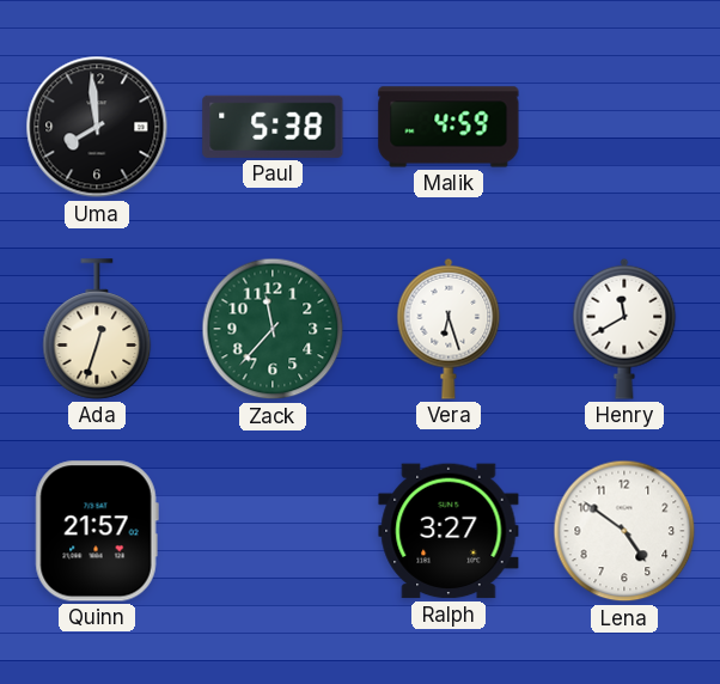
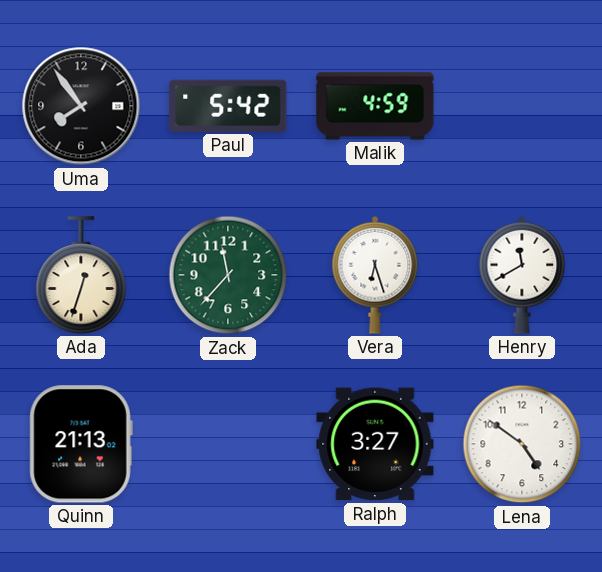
Uma: 7:59 -> 7:54 (81, 106)
Paul: 5:38 -> 5:42 (228, 106)
Quinn: 21:57 -> 21:13 (81, 444)
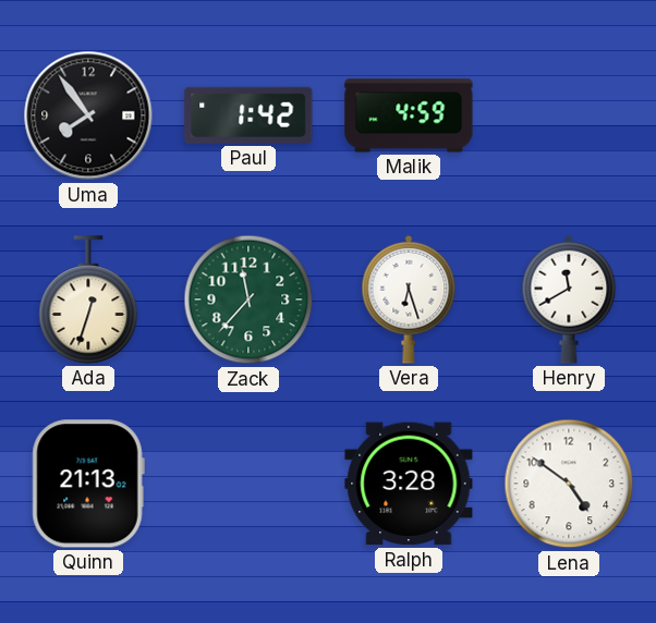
Paul: 5:42 -> 1:42 (248, 115)
Ralph: 3:27 -> 3:28 (409, 484)
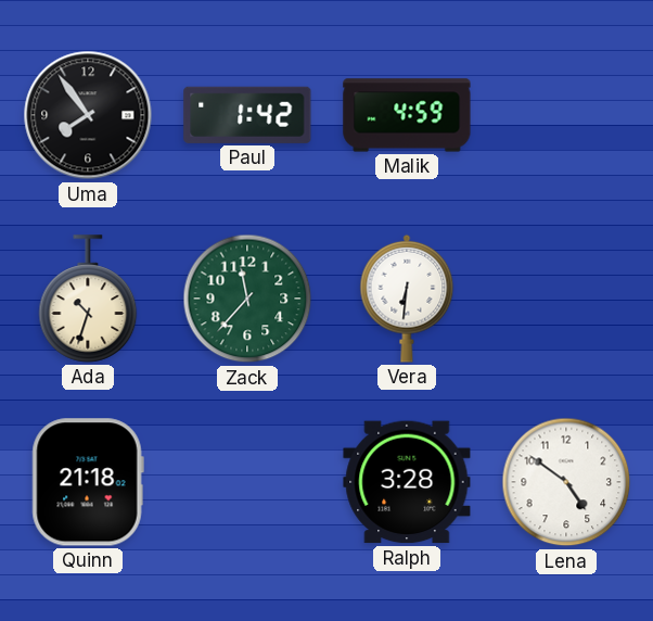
Ada: 12:33 -> 10:33 (88, 299)
Vera: 6:27 -> 6:31 (407, 299)
Henry: 11:40 -> none (569, 300)
Quinn: 21:13 -> 21:18 (88, 482)
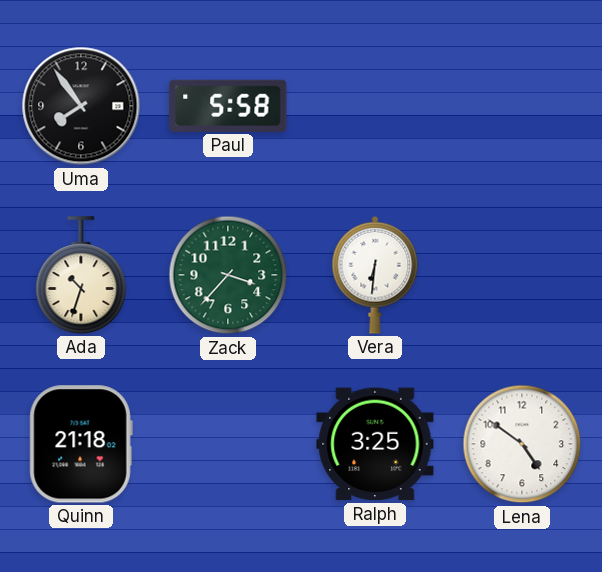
Paul: 1:42 -> 5:58 (228, 106)
Malik: 4:59 -> none (407, 115)
Zack: 11:37 -> 3:37 (228, 275)
Ralph: 3:28 -> 3:25 (375, 444)
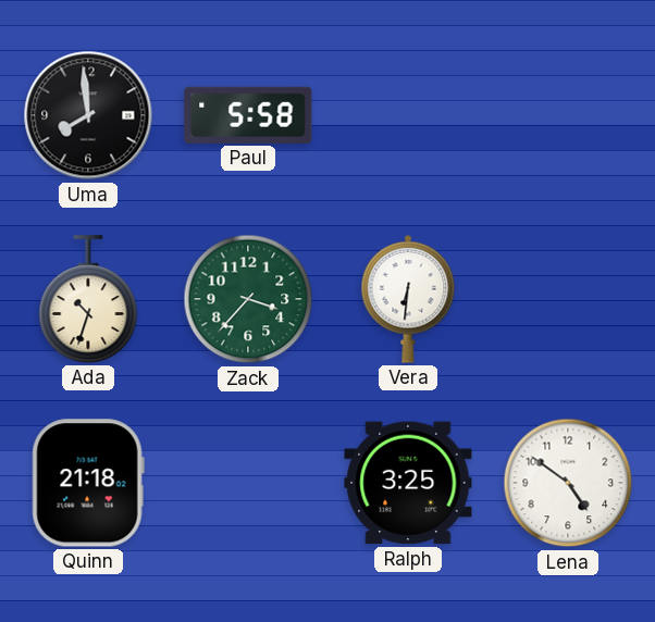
Uma: 7:54 -> 7:59 (88, 115)
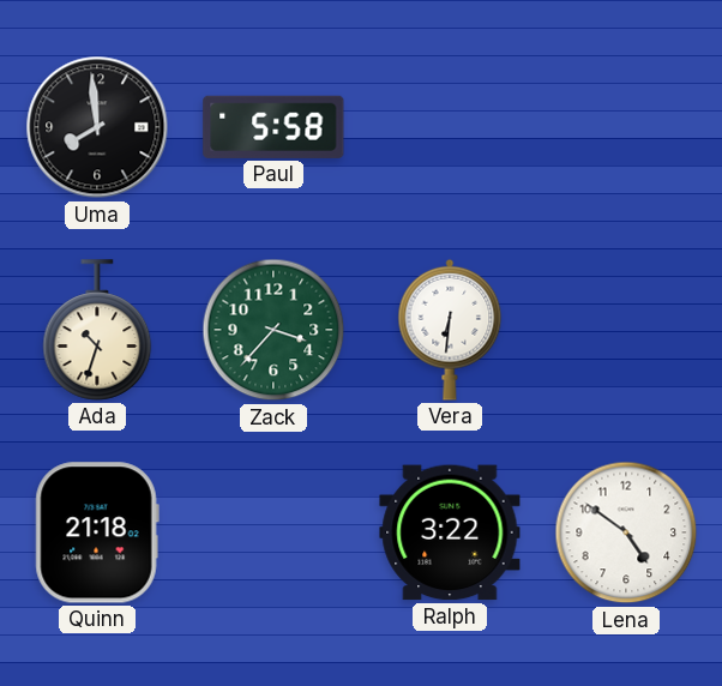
Ralph: 3:25 -> 3:22 (450, 532)
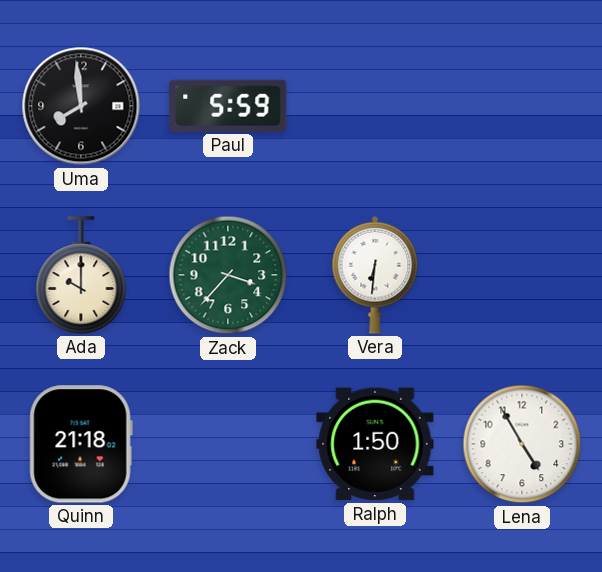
Paul: 5:58 -> 5:59 (228, 106)
Ada: 10:33 -> 10:00 (81, 275)
Ralph: 3:22 -> 1:50 (375, 444)
Lena: 4:51 -> 4:55 (522, 444)
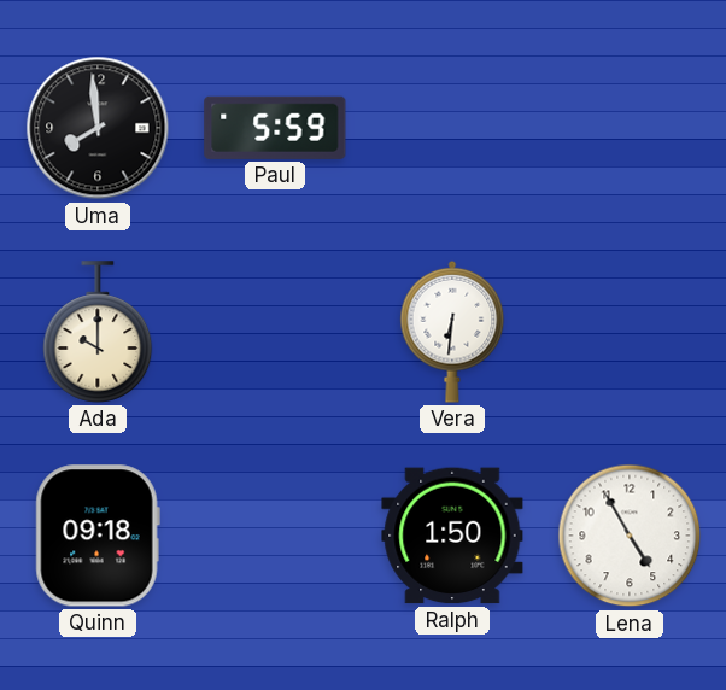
Zack: 3:37 -> none (228, 275)
Quinn: 21:18 -> 09:18 (98, 536)
